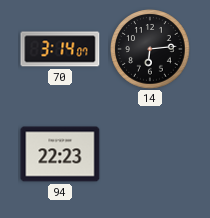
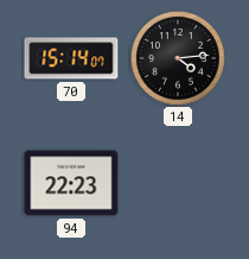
70: 3:14 -> 15:14 (71, 58)
14: 6:14 -> 4:14 (178, 58)
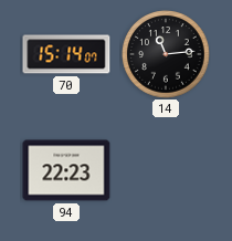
14: 4:14 -> 11:14 (166, 54)
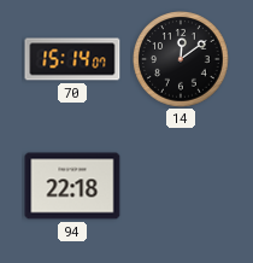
14: 11:14 -> 12:09 (181, 59)
94: 22:23 -> 22:18 (72, 186)
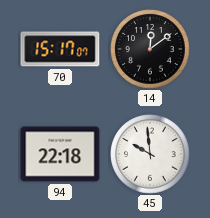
70: 15:14 -> 15:17 (60, 49)
45: none -> 9:59 (150, 154)
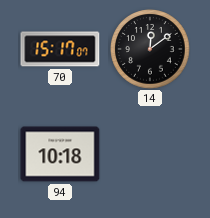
94: 22:18 -> 10:18 (60, 154)
45: 9:59 -> none (150, 154)
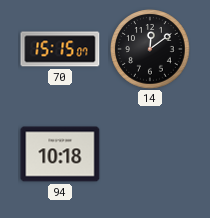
70: 15:17 -> 15:15 (60, 49)
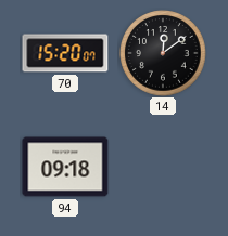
70: 15:15 -> 15:20 (65, 53)
94: 10:18 -> 09:18 (65, 167)
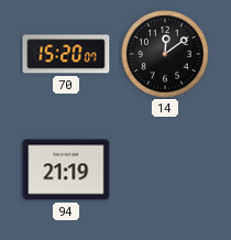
94: 09:18 -> 21:19 (66, 170)
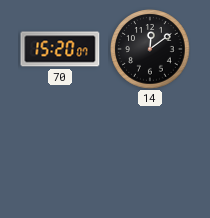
94: 21:19 -> none (66, 170)
